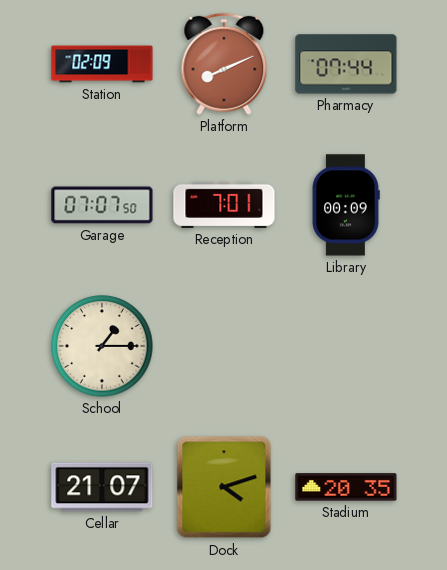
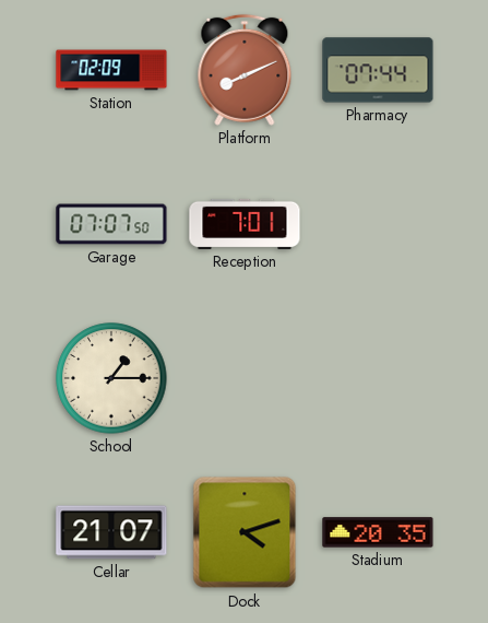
Library: 00:09 -> none (346, 205)
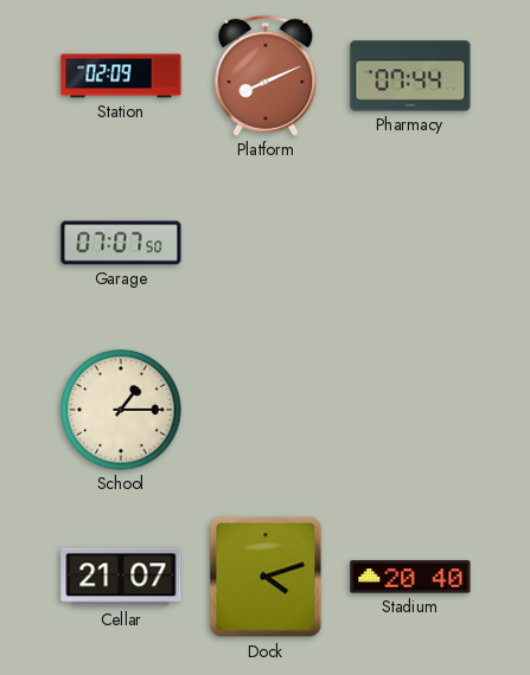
Reception: 7:01 -> none (245, 224)
Stadium: 20:35 -> 20:40 (410, 577)
